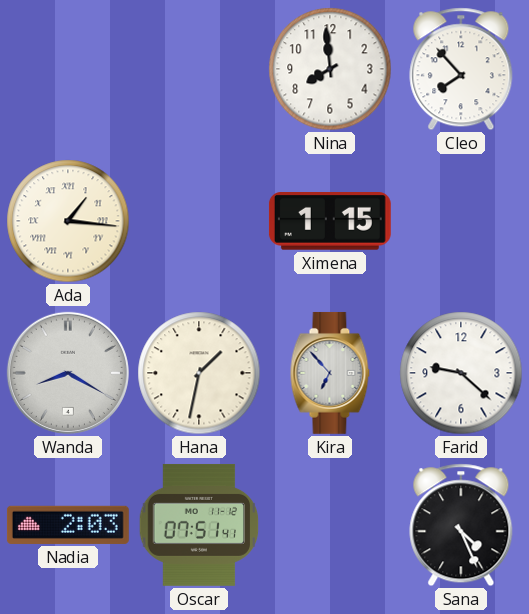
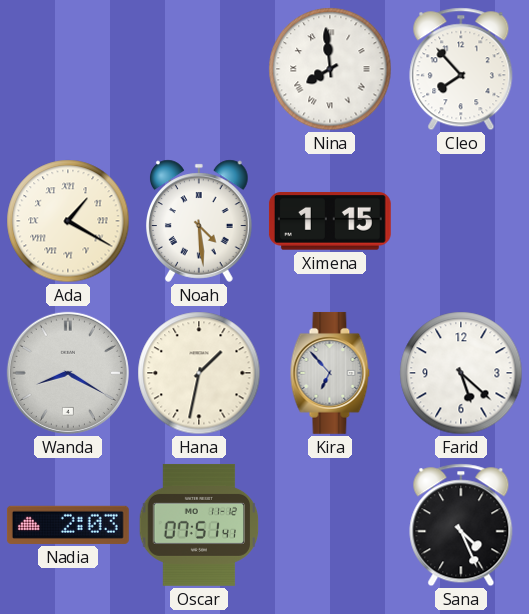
Nina numerals: Arabic -> Roman (330, 69)
Ada: 1:16 -> 1:20 (68, 221)
Noah: none -> 4:29 (200, 221)
Farid: 9:22 -> 5:22 (461, 373)
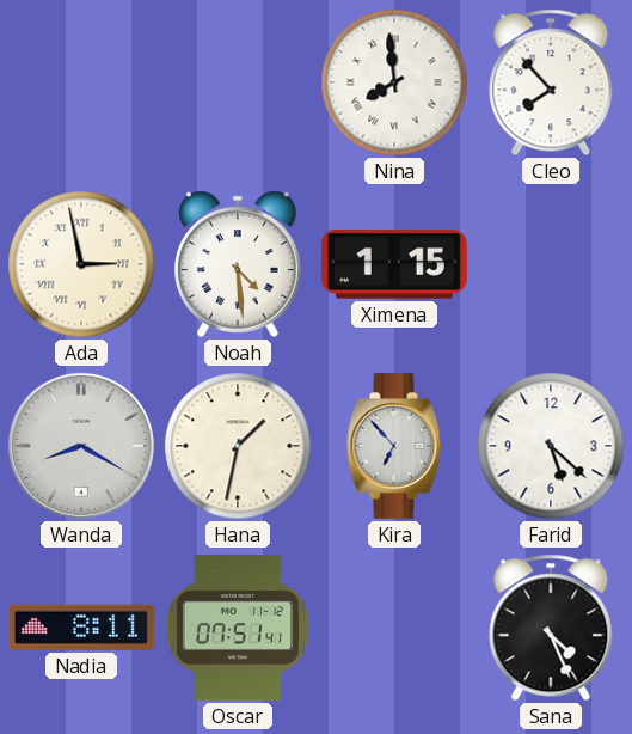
Ada: 1:20 -> 2:58 (81, 264)
Nadia: 2:03 -> 8:11 (81, 628)
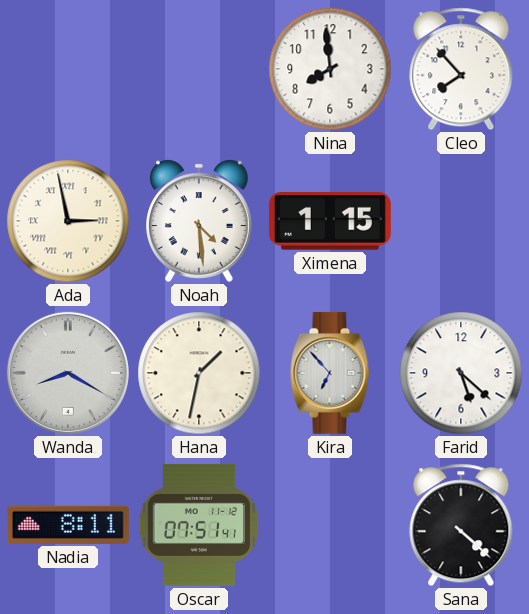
Nina numerals: Roman -> Arabic (330, 69)
Sana: 4:26 -> 4:22 (461, 525)
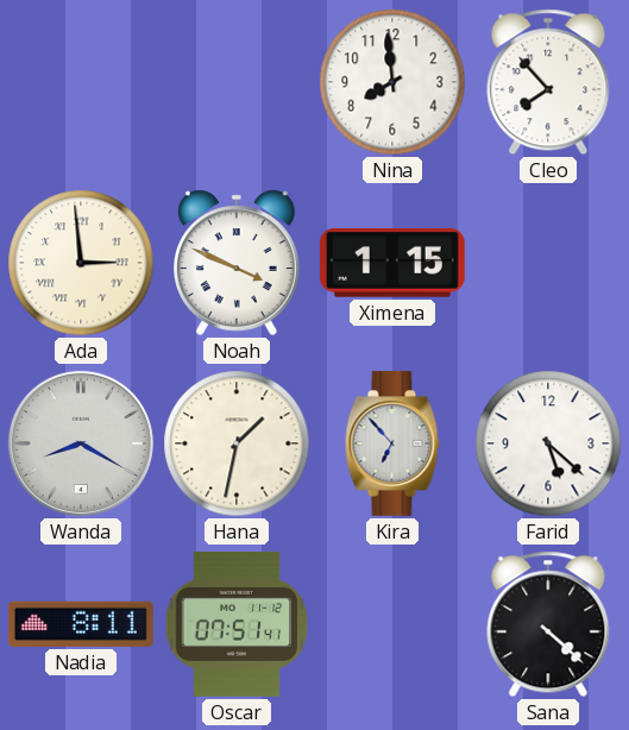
Ada: 2:58 -> 2:59 (81, 263)
Noah: 4:29 -> 3:49 (238, 263)
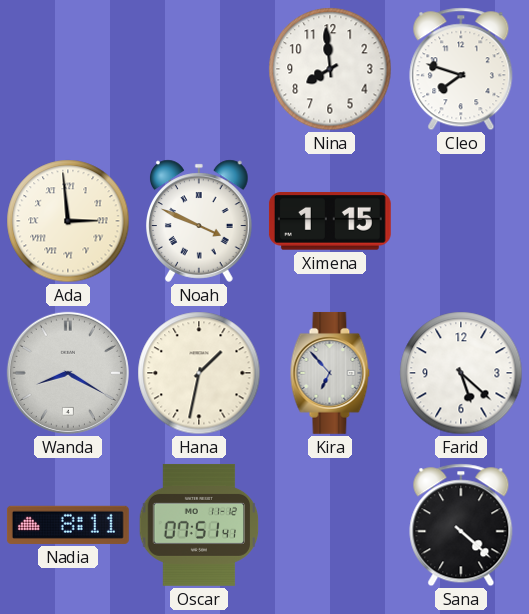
Cleo: 7:53 -> 7:48 (461, 69)
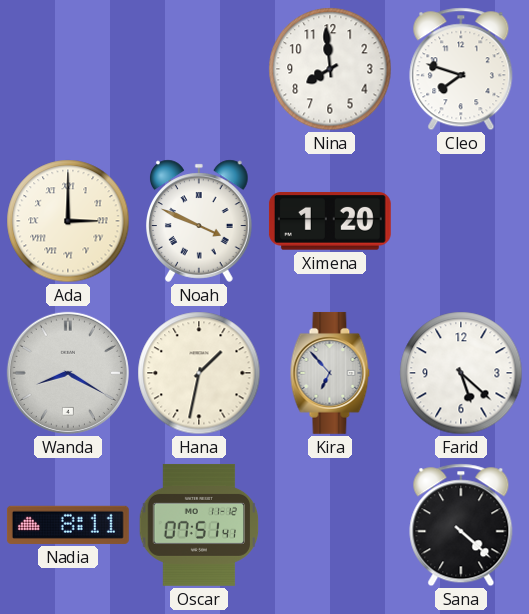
Ada: 2:59 -> 3:00 (68, 221)
Ximena: 1:15 -> 1:20 (330, 222)
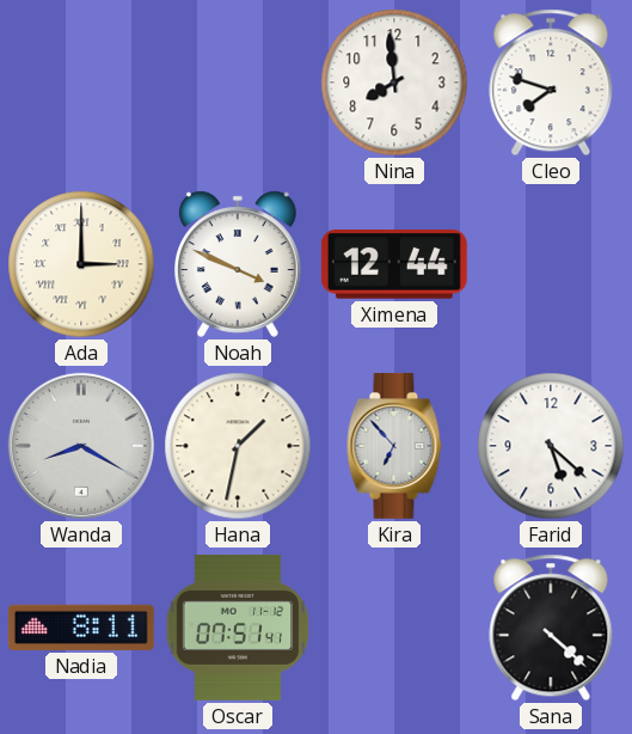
Ximena: 1:20 -> 12:44 (394, 265)
